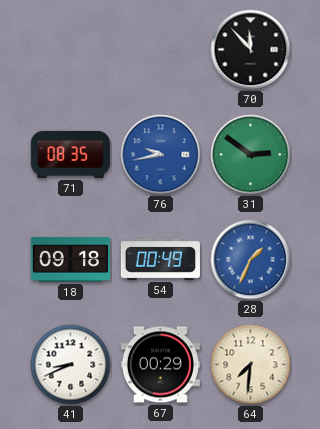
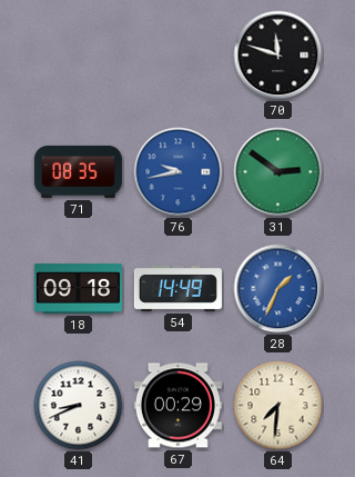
70: 11:53 -> 11:48 (278, 56)
54: 00:49 -> 14:49 (177, 288)
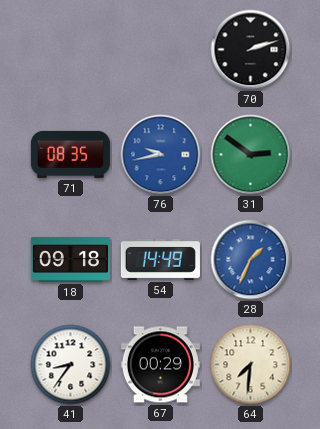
70: 11:48 -> 2:12 (251, 50)
41: 8:41 -> 8:36 (71, 365)
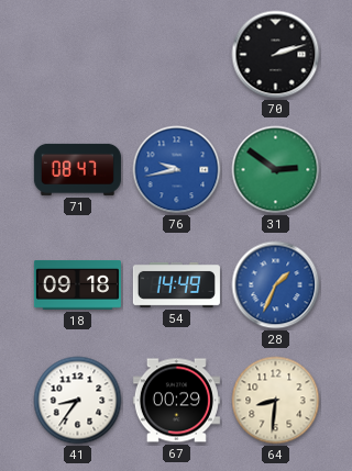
71: 08:35 -> 08:47 (77, 169)
64: 7:31 -> 8:31 (276, 401)
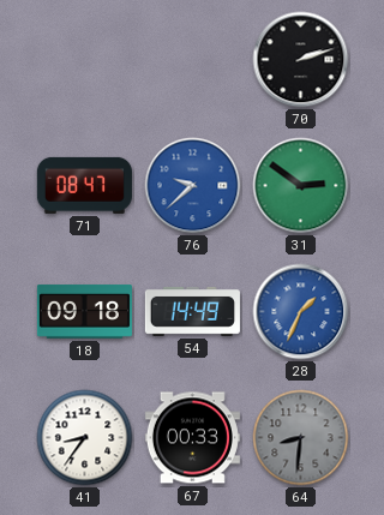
76: 9:43 -> 9:38 (193, 186)
67: 00:29 -> 00:33 (192, 438)
64 dial: cream -> grey (301, 438)
